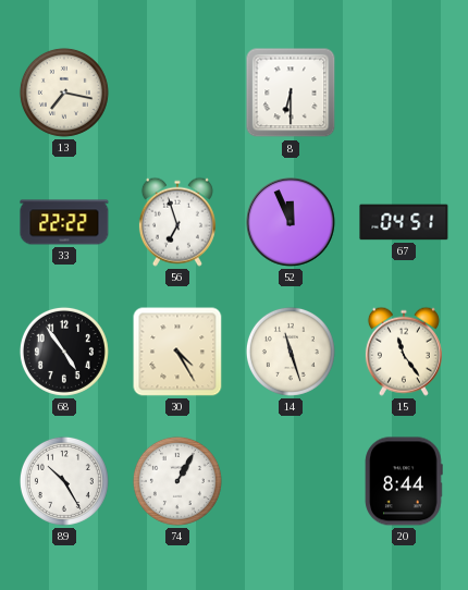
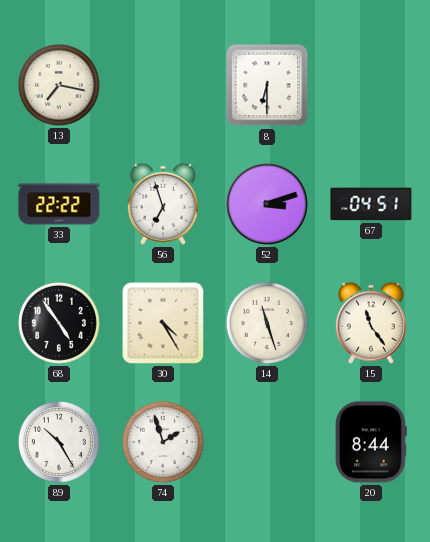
52: 11:56 -> 3:12 (268, 205)
74: 1:05 -> 1:57 (163, 442)
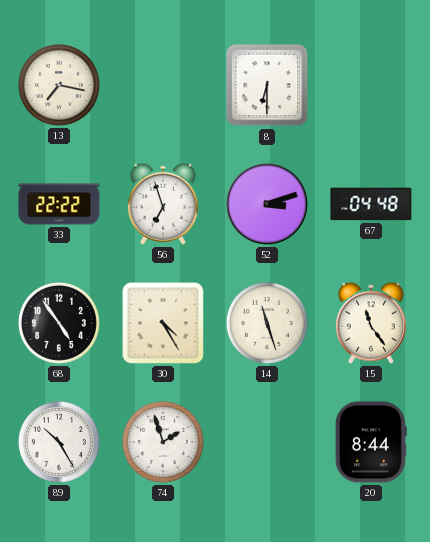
67: 04:51 -> 04:48 (371, 204)
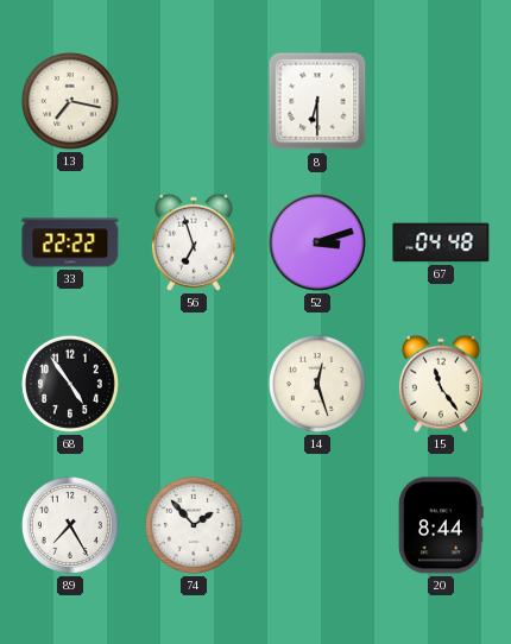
30: 4:25 -> none (163, 323)
14: 11:27 -> 12:27 (317, 384)
89: 10:25 -> 7:25 (70, 525)
74: 1:57 -> 1:53 (194, 525)
